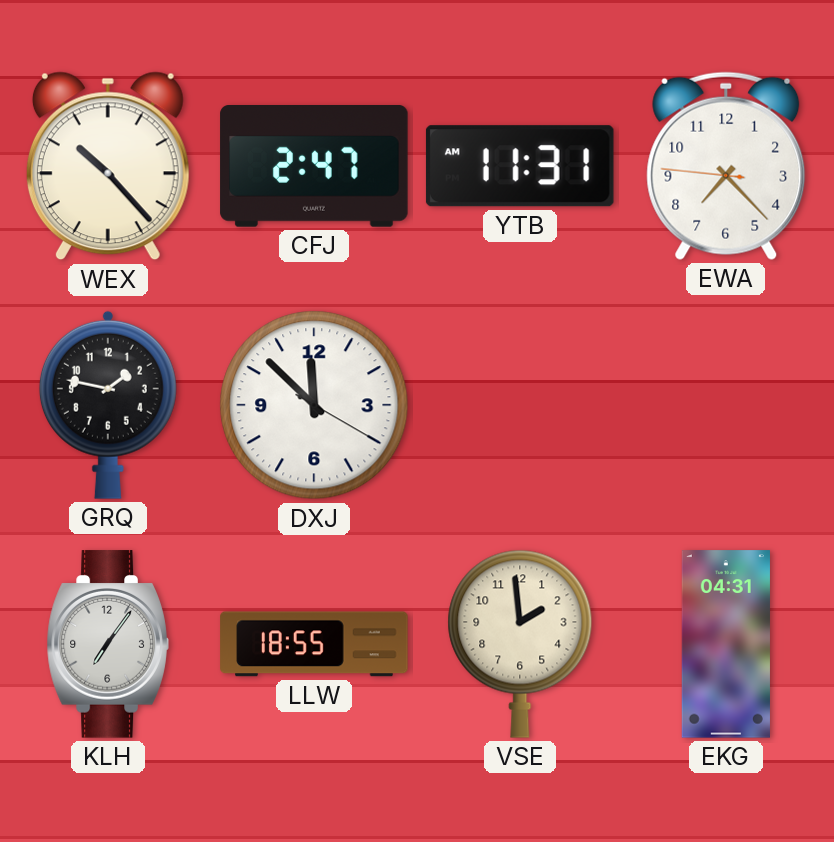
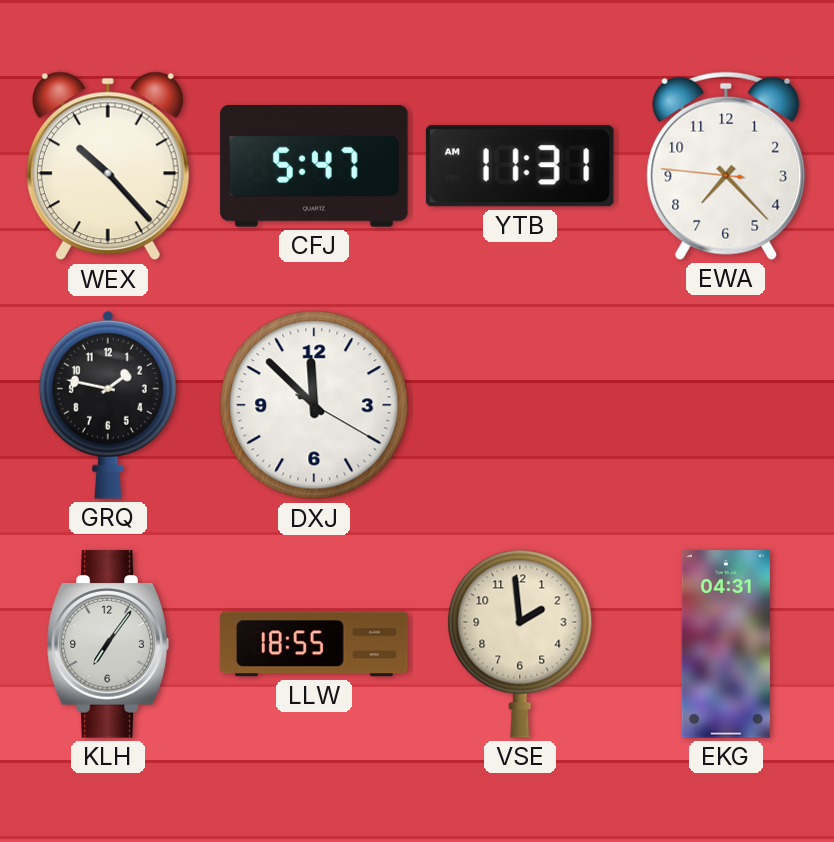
CFJ: 2:47 -> 5:47 (314, 167)
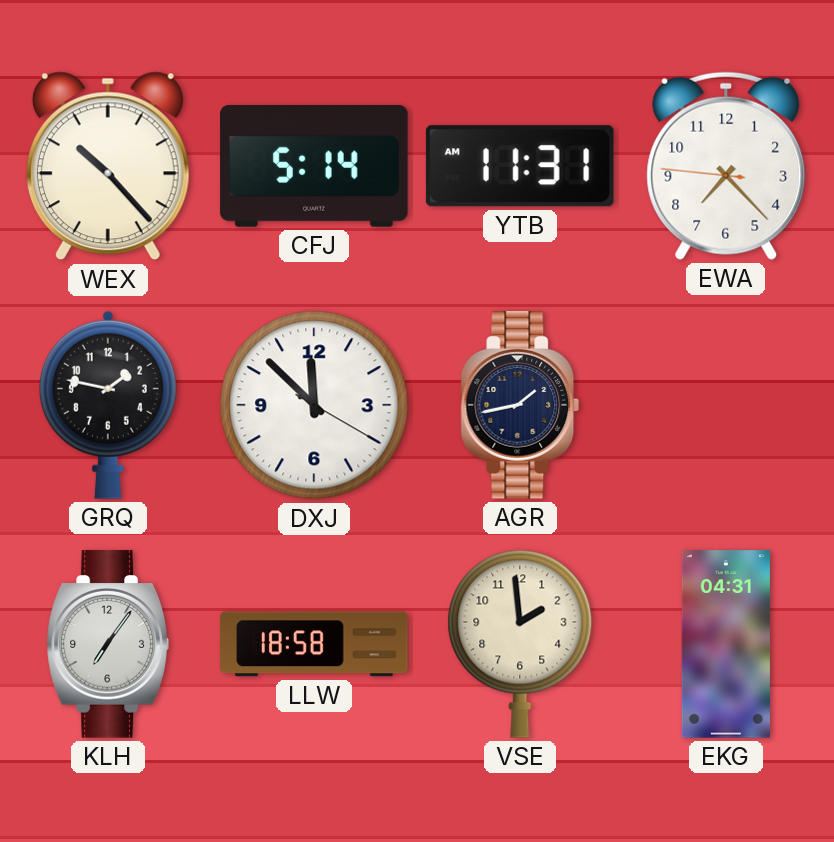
CFJ: 5:47 -> 5:14 (314, 167)
AGR: none -> 1:43 (520, 405)
LLW: 18:55 -> 18:58 (314, 644)
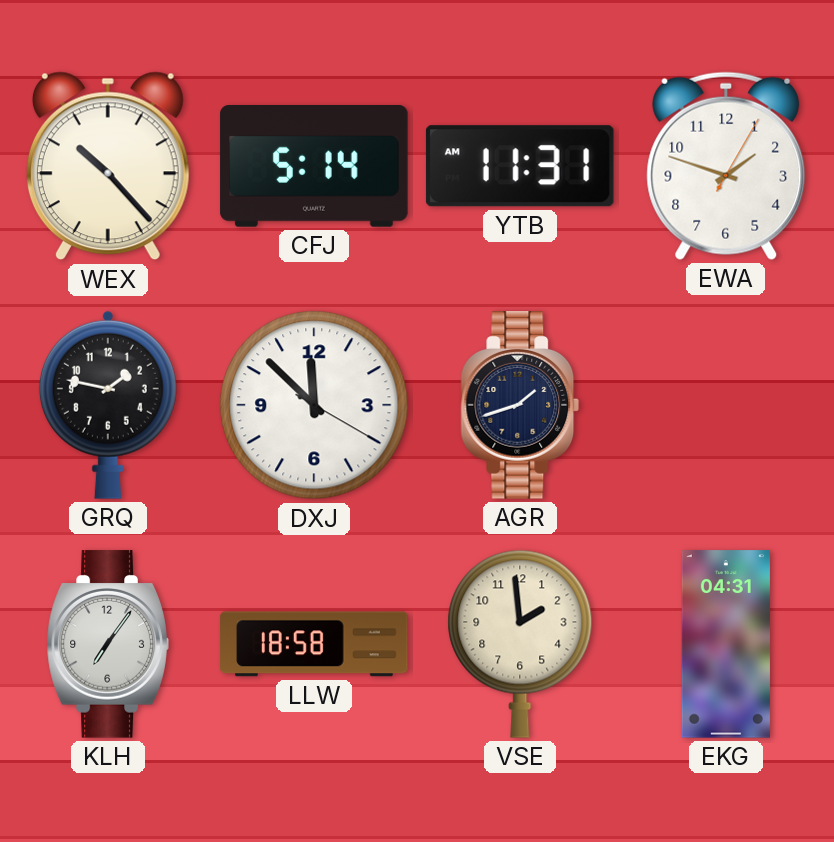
EWA: 7:22 -> 1:48 (726, 166)
AGR: 1:43 -> 1:42 (520, 405)
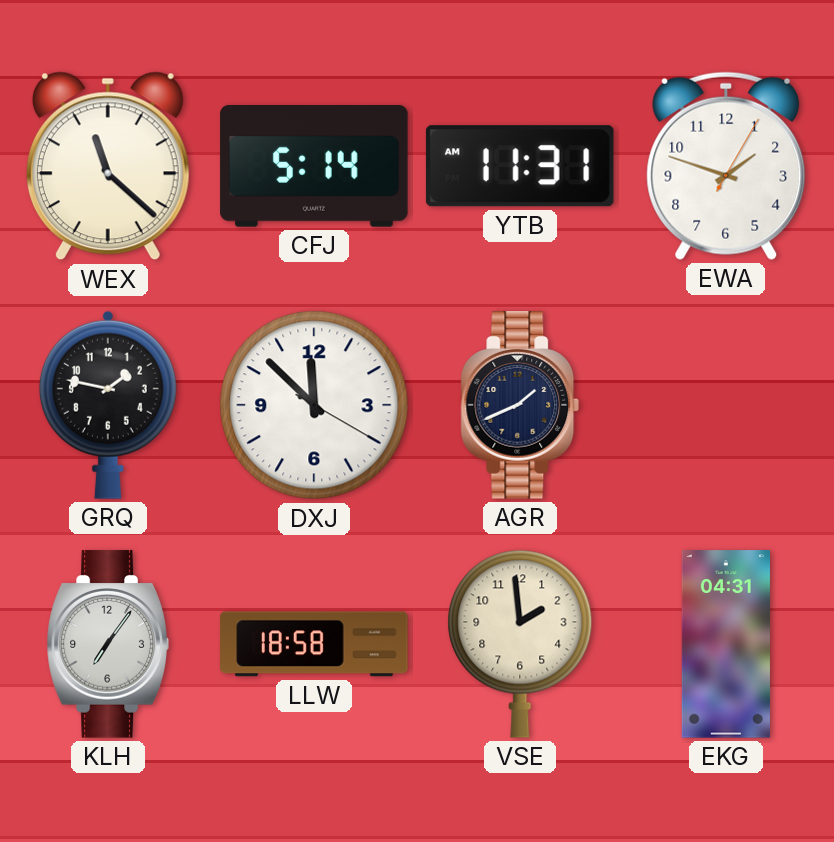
WEX: 10:23 -> 11:22 (108, 166)
AGR: 1:42 -> 1:41 (520, 405)
